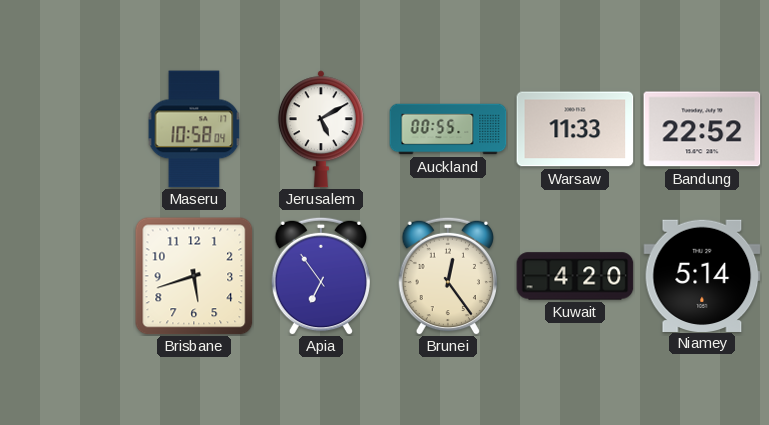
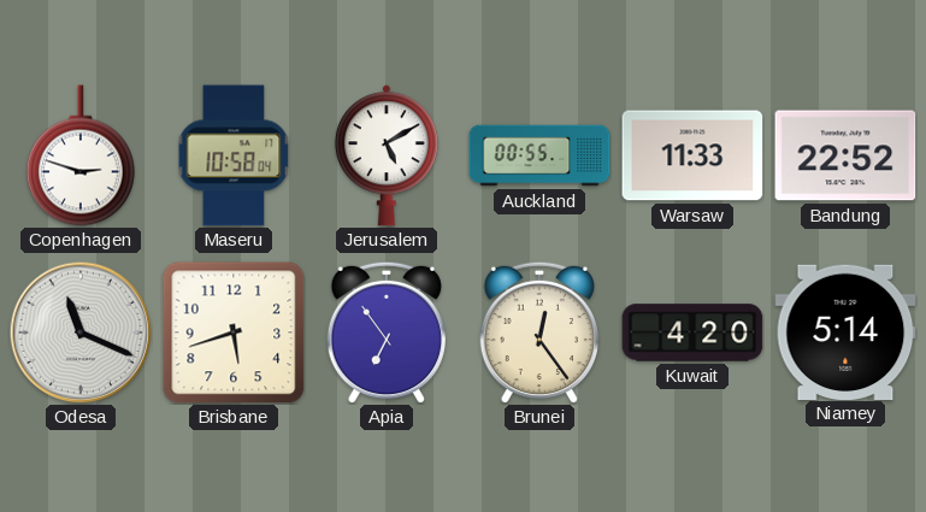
Copenhagen: none -> 2:48 (81, 155)
Odesa: none -> 11:19 (81, 332)
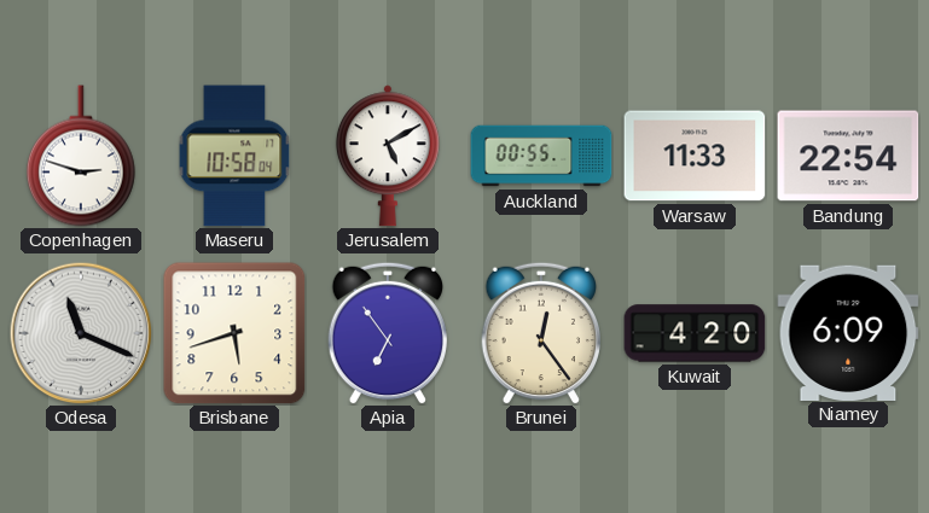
Bandung: 22:52 -> 22:54 (848, 156)
Niamey: 5:14 -> 6:09 (848, 332)
